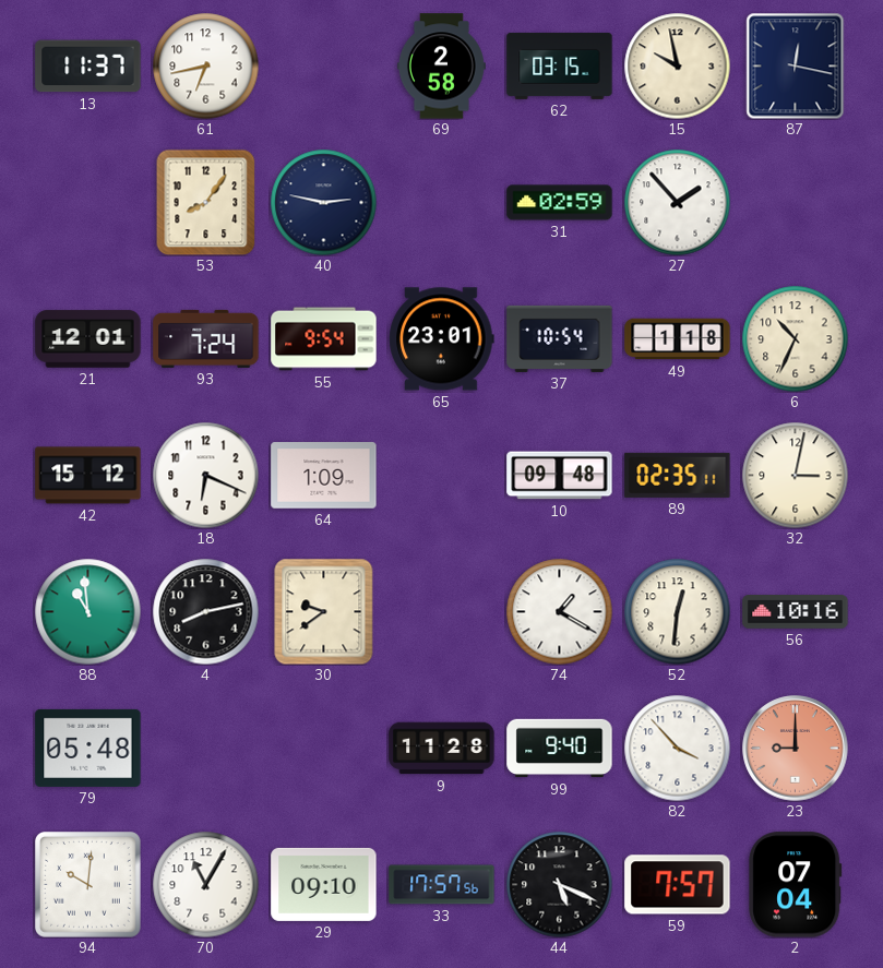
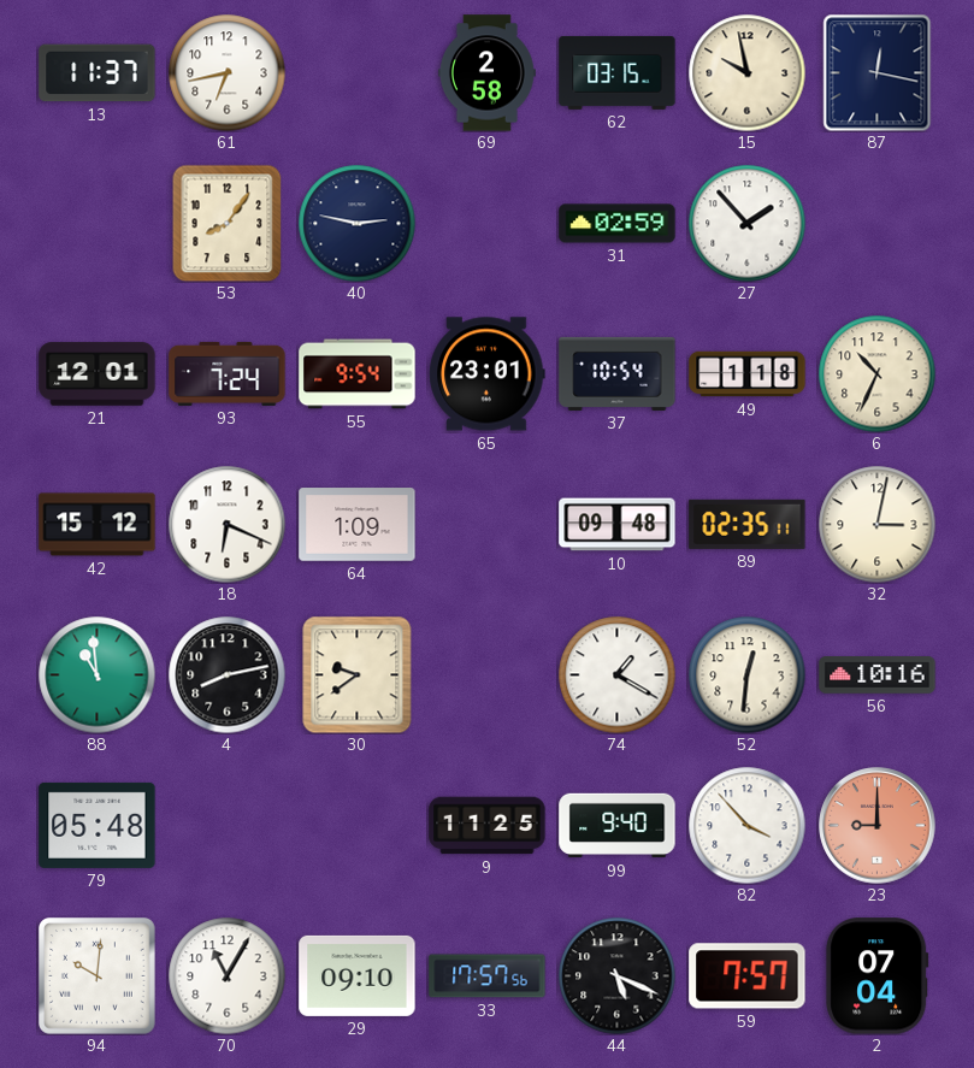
9: 11:28 -> 11:25 (488, 826)
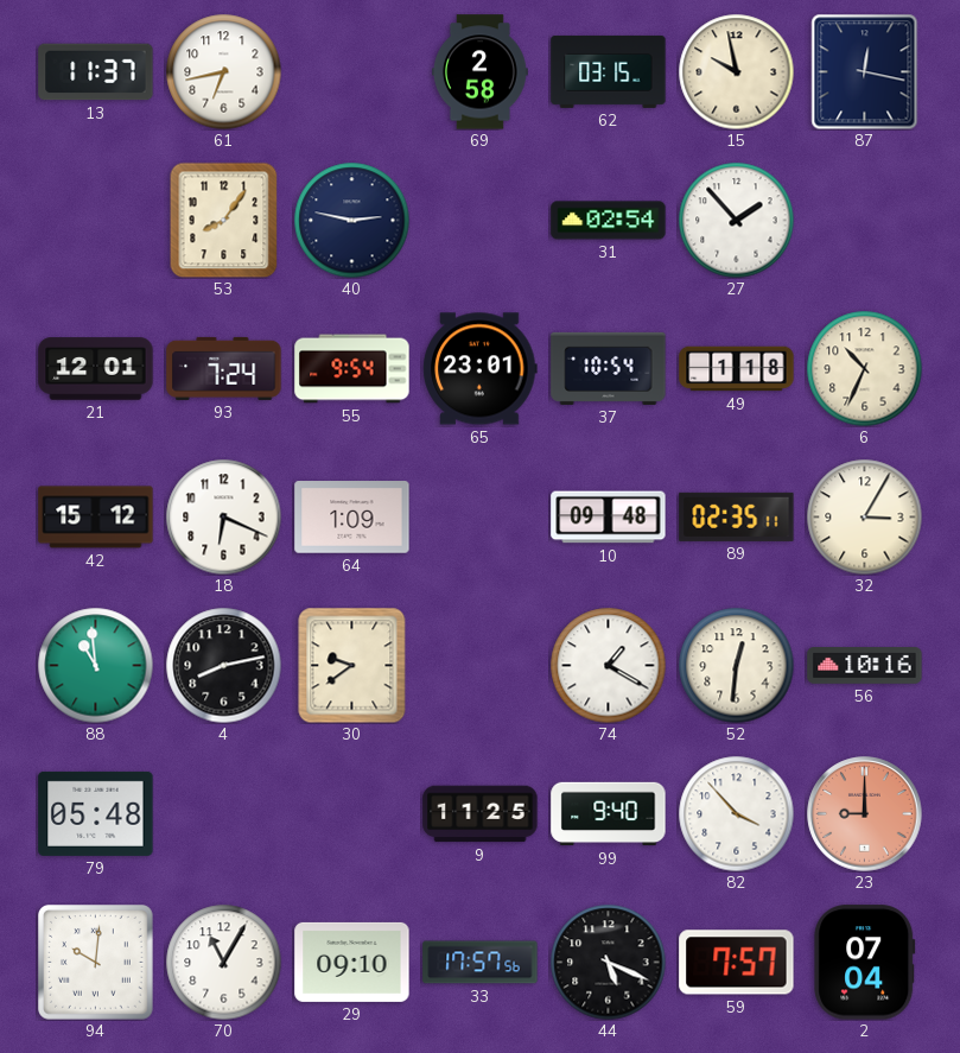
31: 02:59 -> 02:54 (609, 221)
32: 3:02 -> 3:05 (864, 516)
